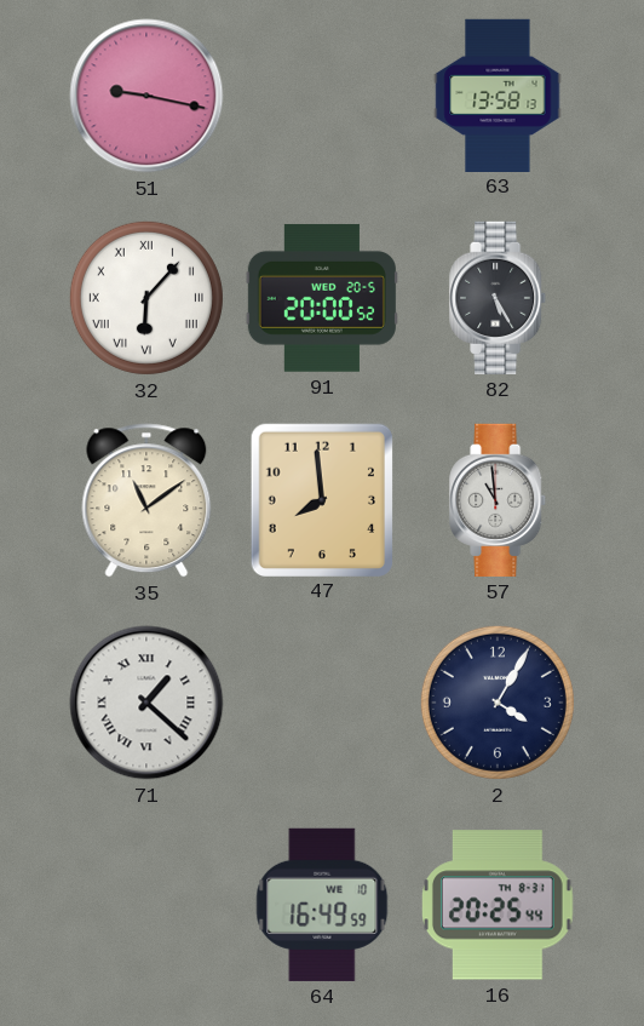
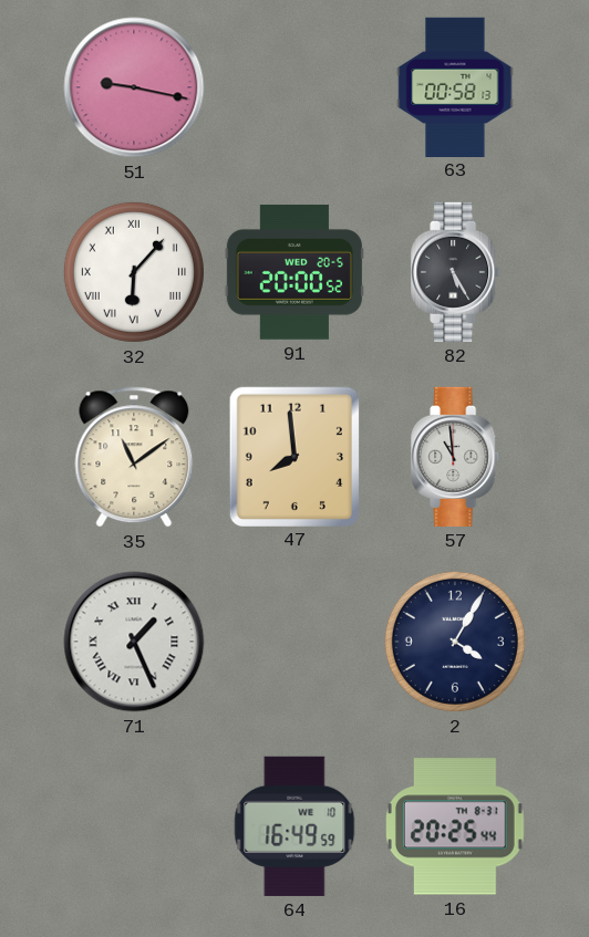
63: 13:58 -> 00:58 (455, 86)
71: 1:22 -> 1:26 (134, 642)
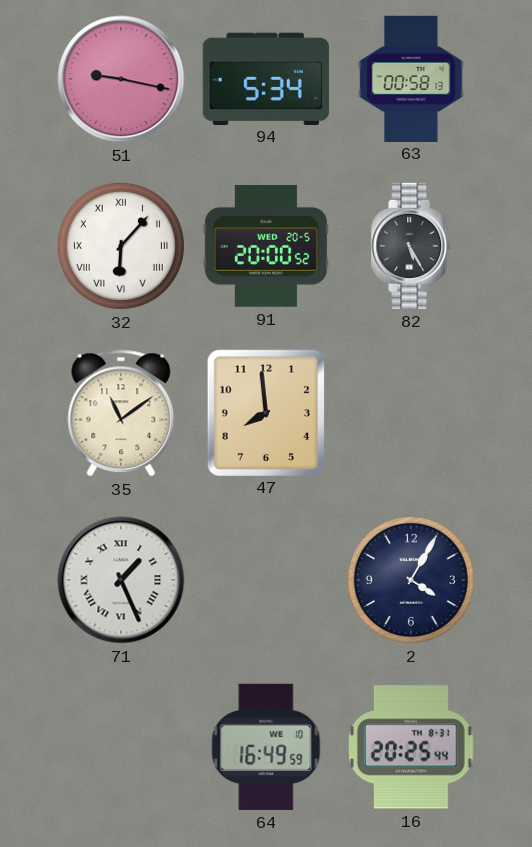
94: none -> 5:34 (266, 78)
57: 10:59 -> none (456, 457)
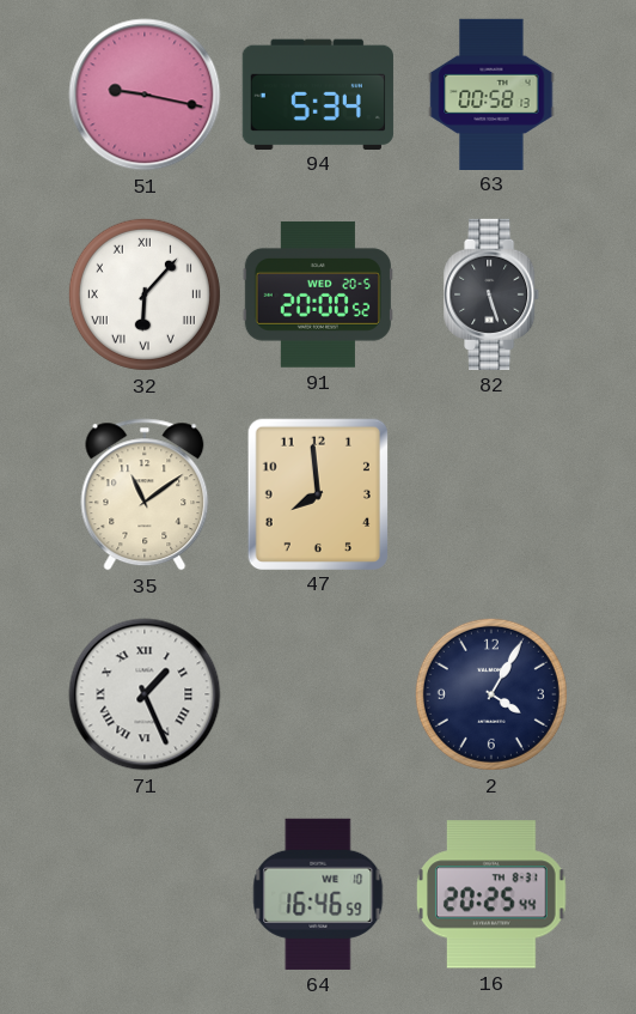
82: 5:25 -> 5:27 (493, 295)
64: 16:49 -> 16:46 (318, 894)
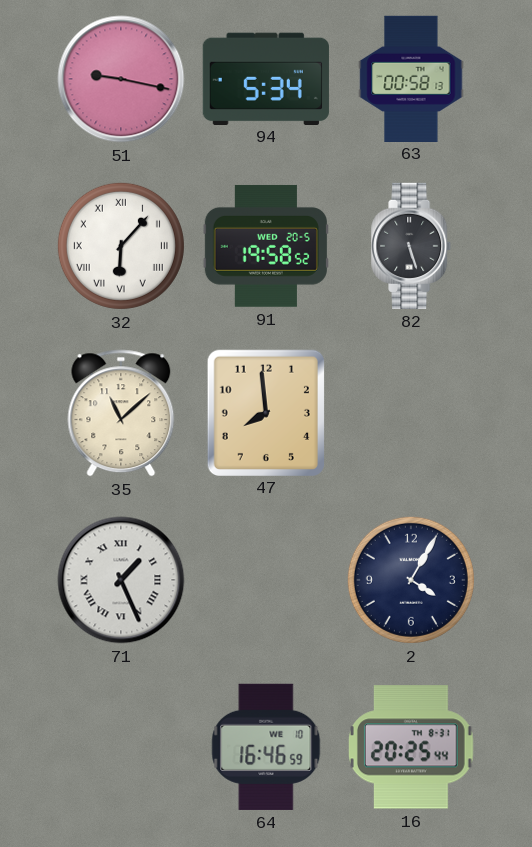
91: 20:00 -> 19:58 (266, 246)
35: 11:09 -> 11:08 (121, 413)
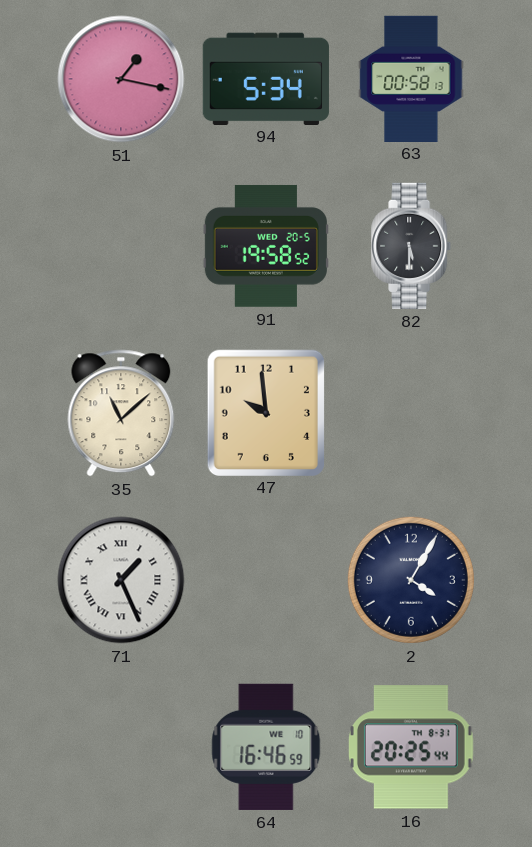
51: 9:17 -> 1:17 (121, 79)
32: 6:07 -> none (121, 246)
82: 5:27 -> 5:30 (412, 246)
47: 7:59 -> 9:59 (266, 412)
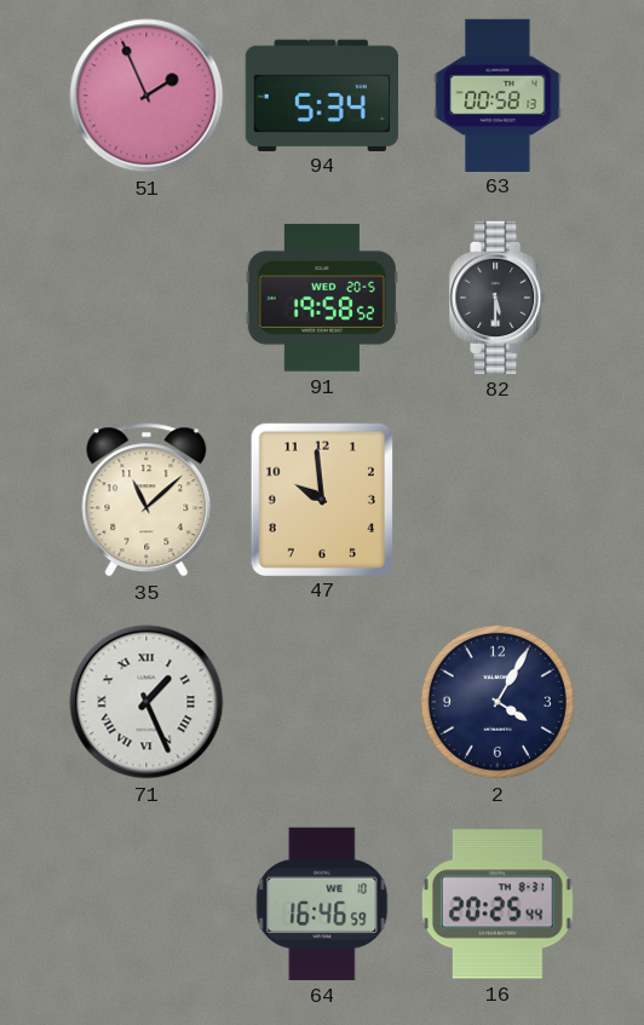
51: 1:17 -> 1:56 (146, 96)
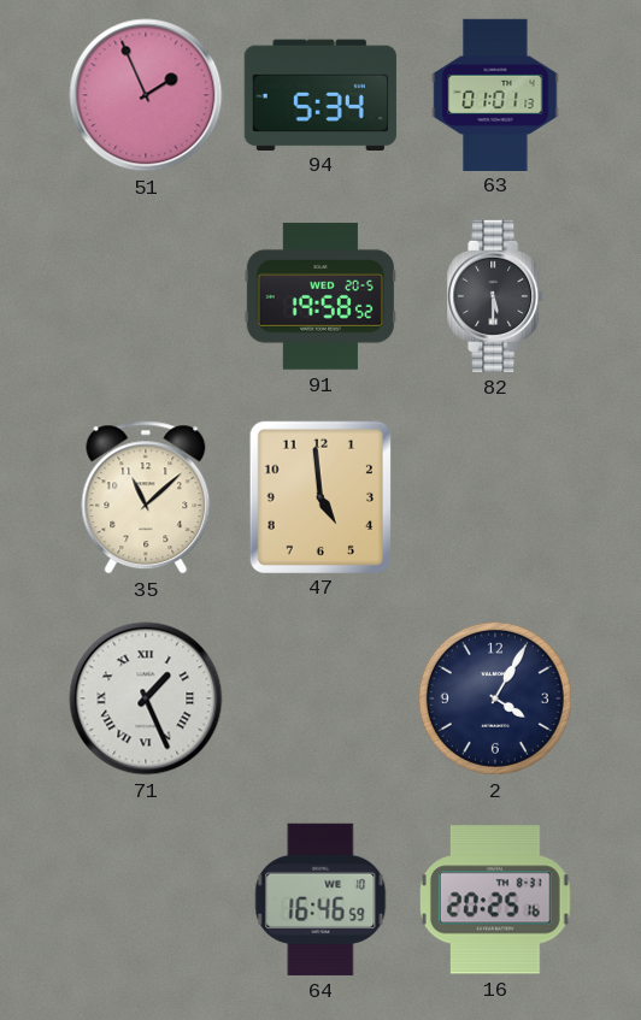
63: 00:58 -> 01:01 (495, 94)
47: 9:59 -> 4:59 (320, 496)
16: 20:25:44 -> 20:25:16 (495, 900)
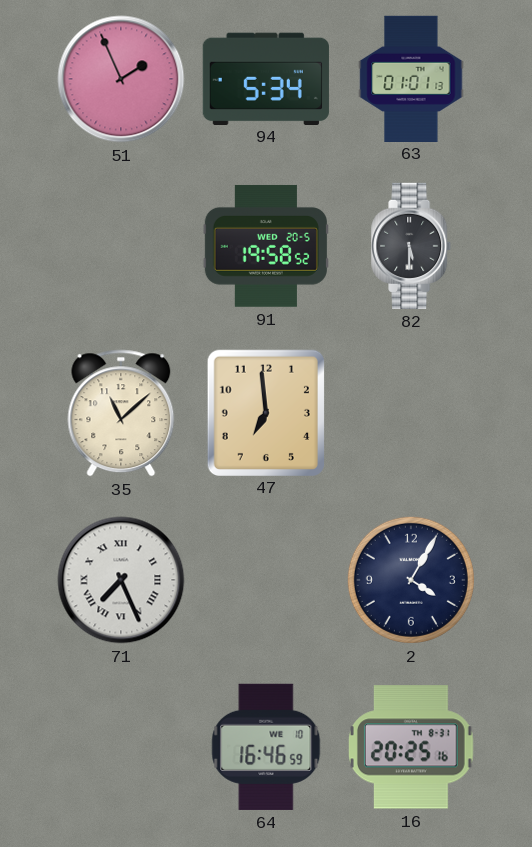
47: 4:59 -> 6:59 (266, 412)
71: 1:26 -> 7:26 (121, 580)
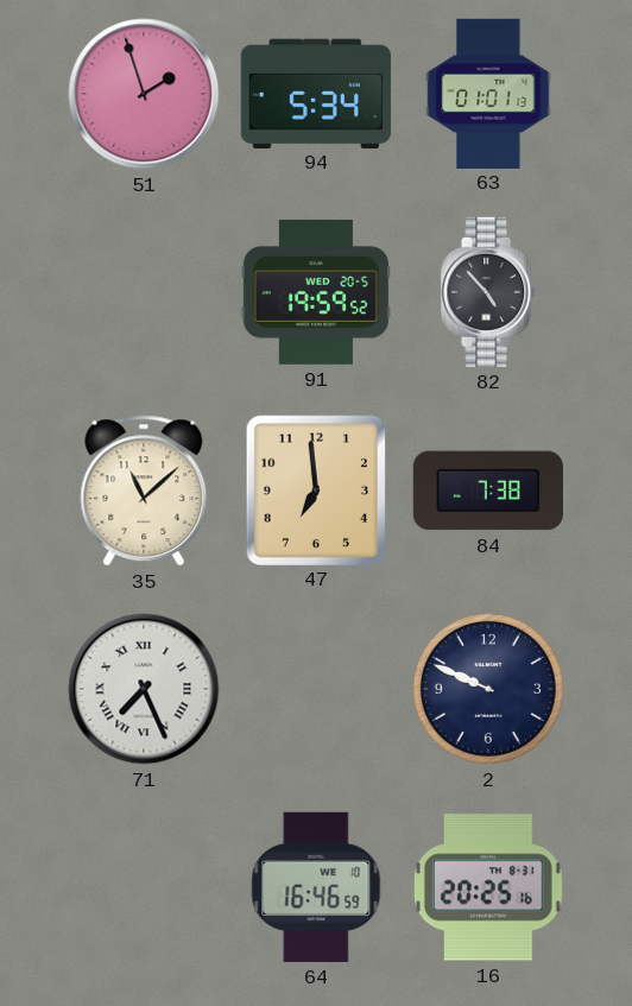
51: 1:56 -> 1:57 (144, 94)
91: 19:58 -> 19:59 (316, 292)
82: 5:30 -> 4:53 (489, 292)
84: none -> 7:38 (488, 491)
2: 4:05 -> 9:49 (488, 689)
